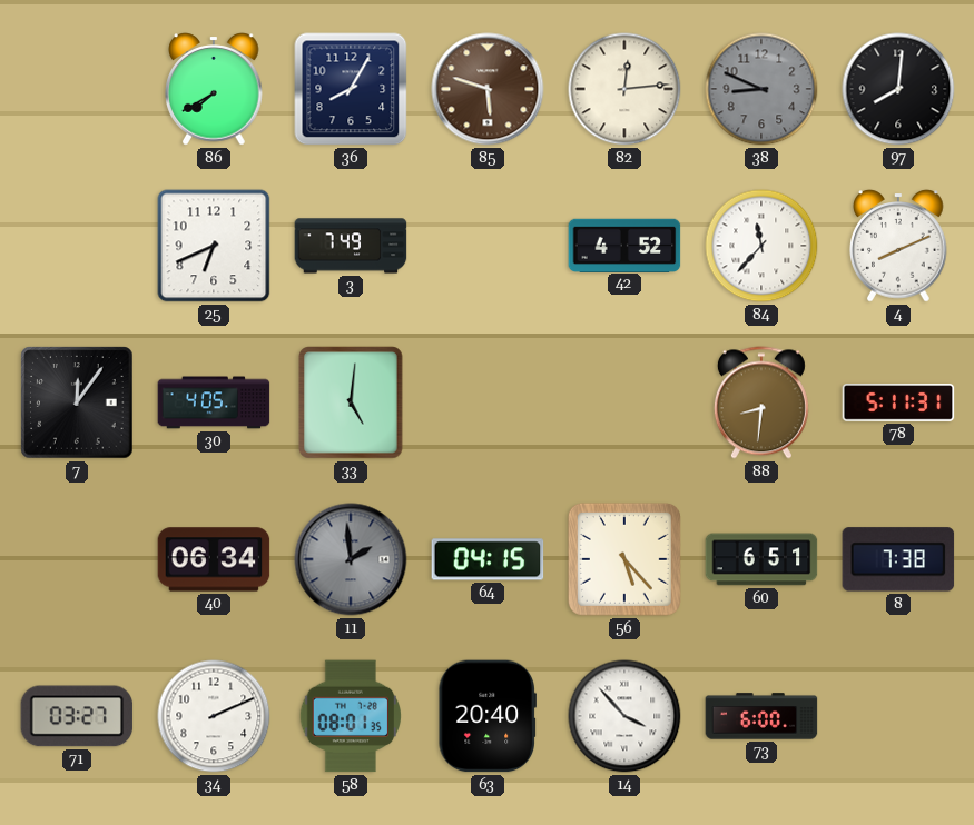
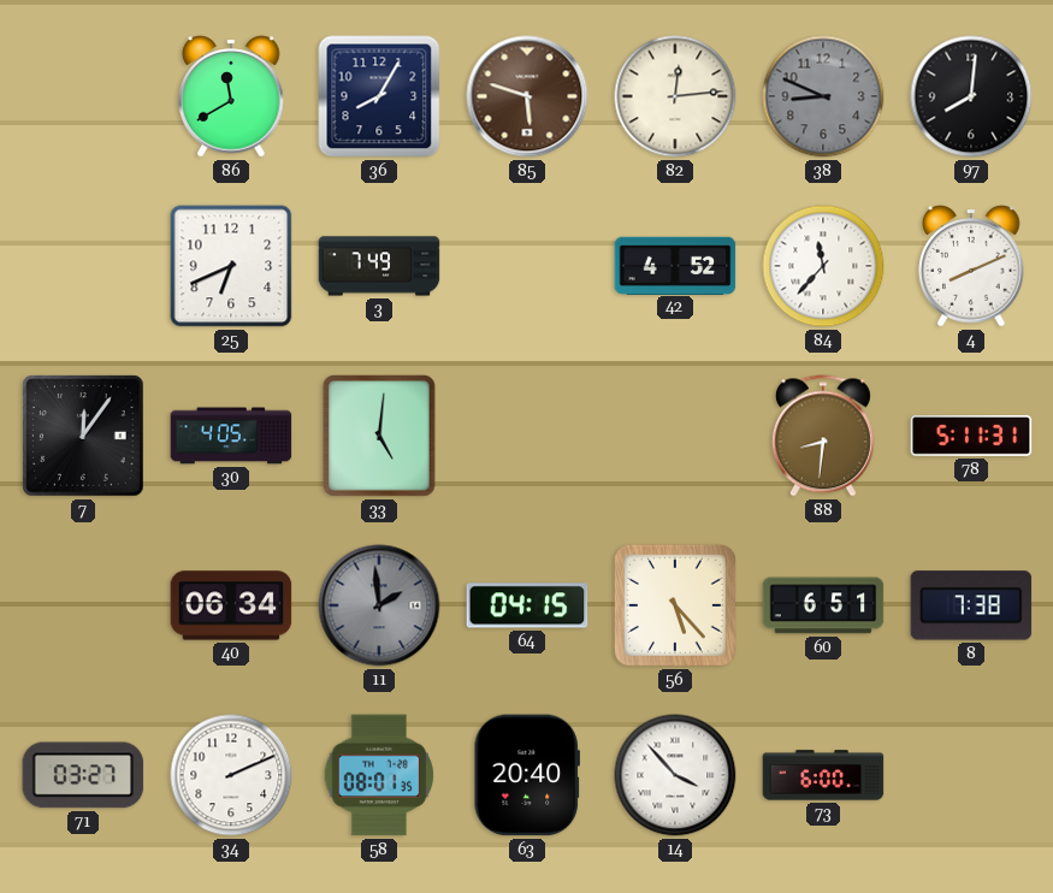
86: 7:40 -> 11:40 (231, 96)
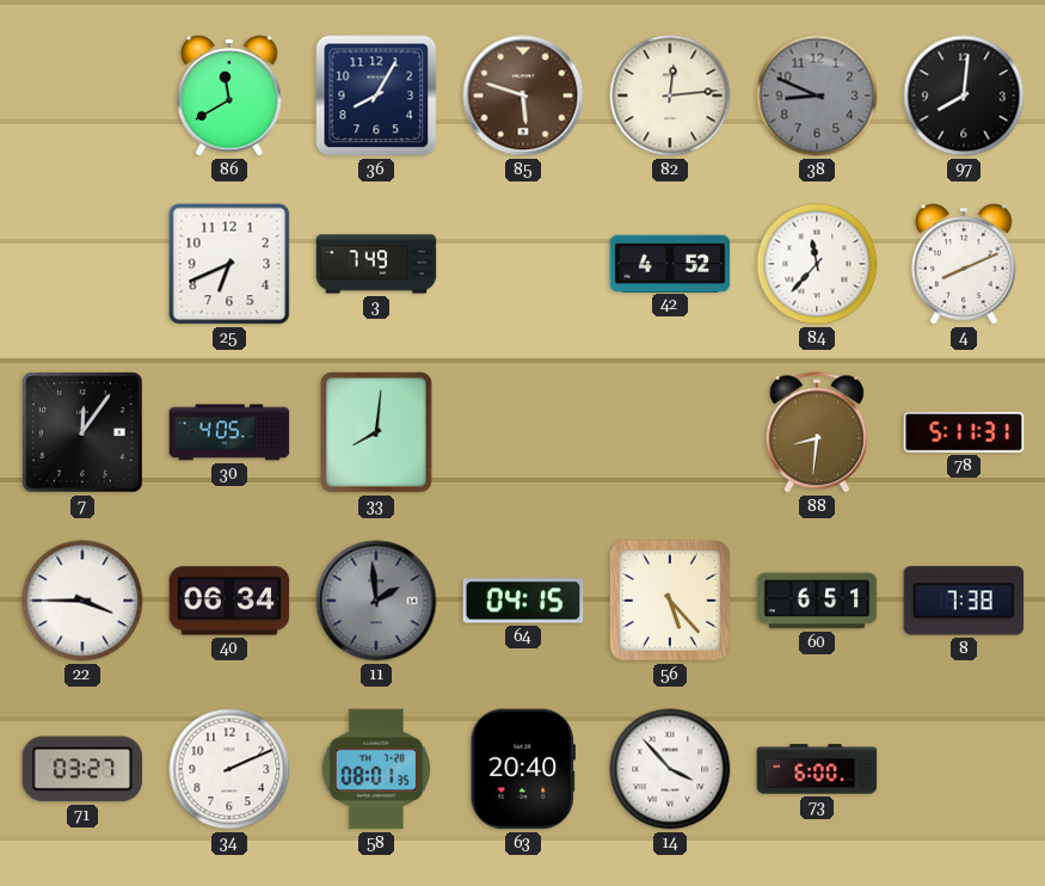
33: 5:01 -> 8:01 (376, 432)
22: none -> 3:45 (82, 601)
